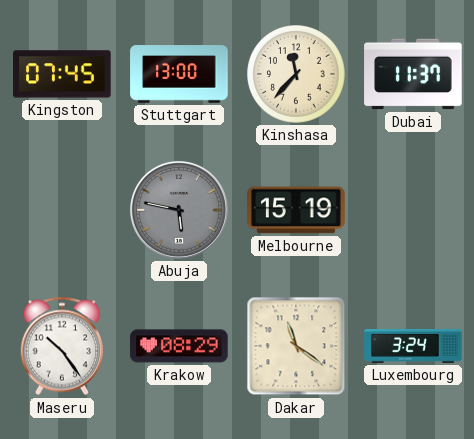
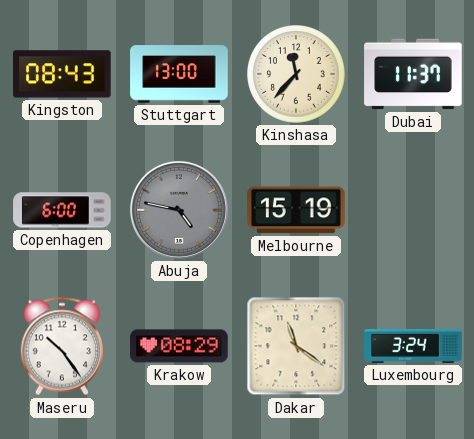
Kingston: 07:45 -> 08:43 (62, 74)
Copenhagen: none -> 6:00 (62, 210)
Abuja: 5:47 -> 4:47 (179, 210)
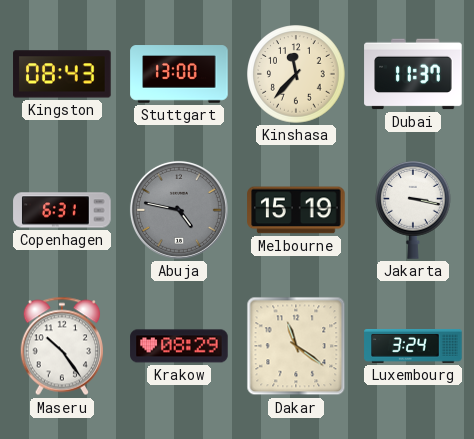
Copenhagen: 6:00 -> 6:31 (62, 210)
Jakarta: none -> 3:17 (414, 210)
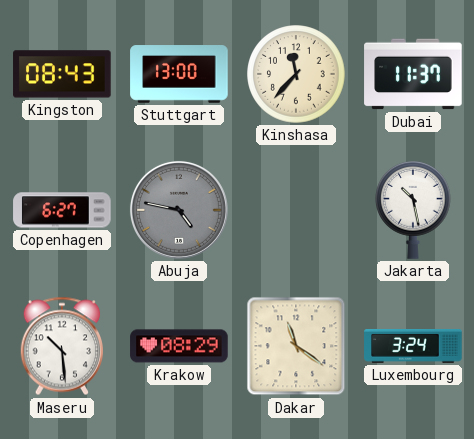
Copenhagen: 6:31 -> 6:27 (62, 210)
Melbourne: 15:19 -> none (296, 210)
Jakarta: 3:17 -> 10:28 (414, 210)
Maseru: 10:24 -> 10:29 (61, 346)
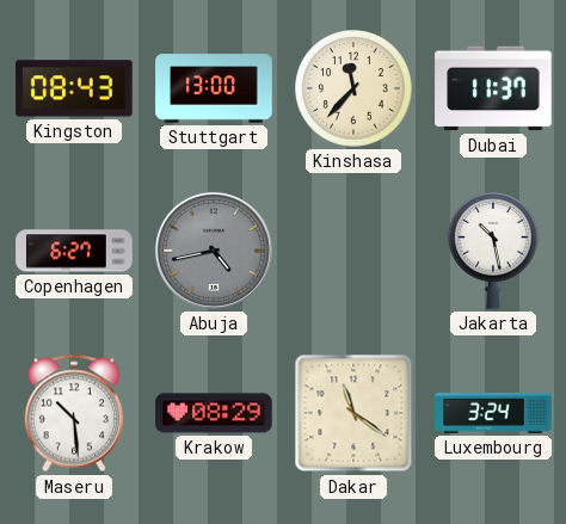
Abuja: 4:47 -> 4:43 (214, 251)
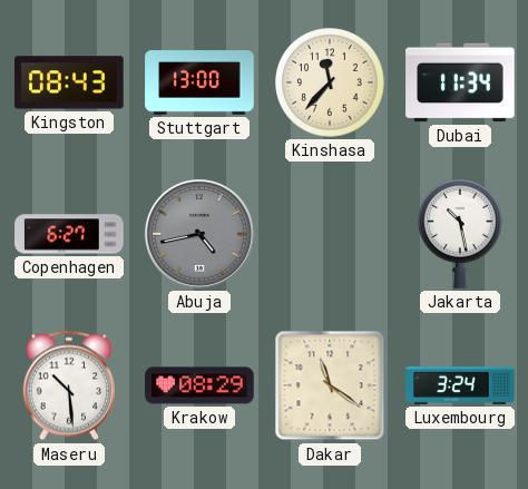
Dubai: 11:37 -> 11:34 (460, 82)
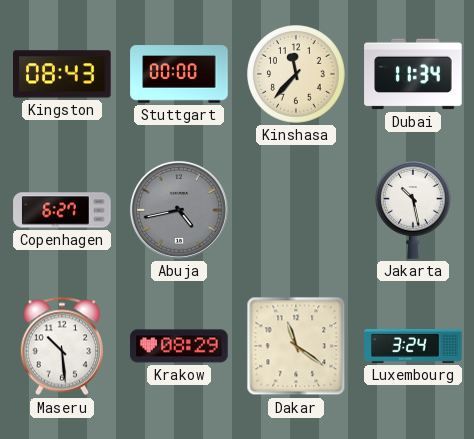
Stuttgart: 13:00 -> 00:00 (179, 74)
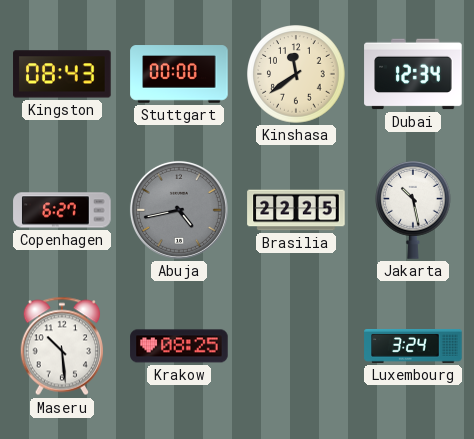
Kinshasa: 11:37 -> 11:39 (296, 74)
Dubai: 11:34 -> 12:34 (413, 74)
Brasilia: none -> 22:25 (296, 210)
Krakow: 08:29 -> 08:25 (179, 346)
Dakar: 11:21 -> none (296, 346)
